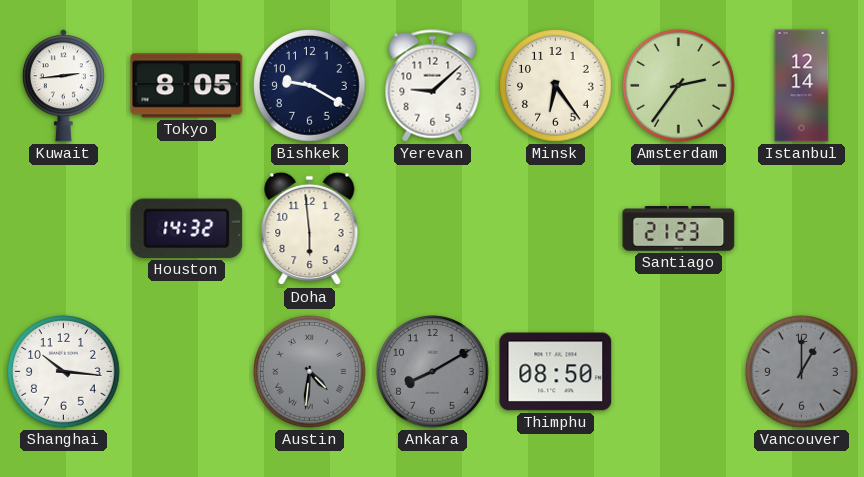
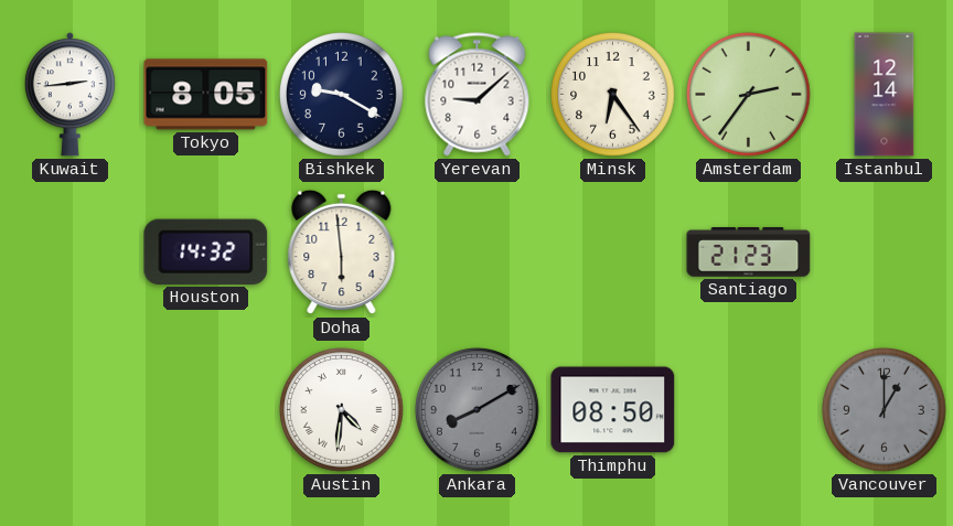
Shanghai: 10:16 -> none (64, 372)
Austin dial: grey -> white (342, 410)
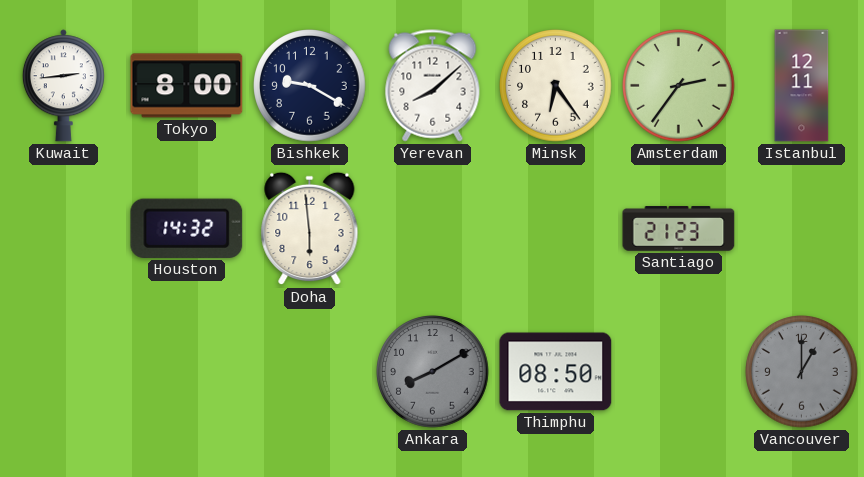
Tokyo: 8:05 -> 8:00 (187, 86)
Yerevan: 9:08 -> 8:08 (433, 86)
Istanbul: 12:14 -> 12:11 (802, 86)
Austin: 4:31 -> none (342, 410)
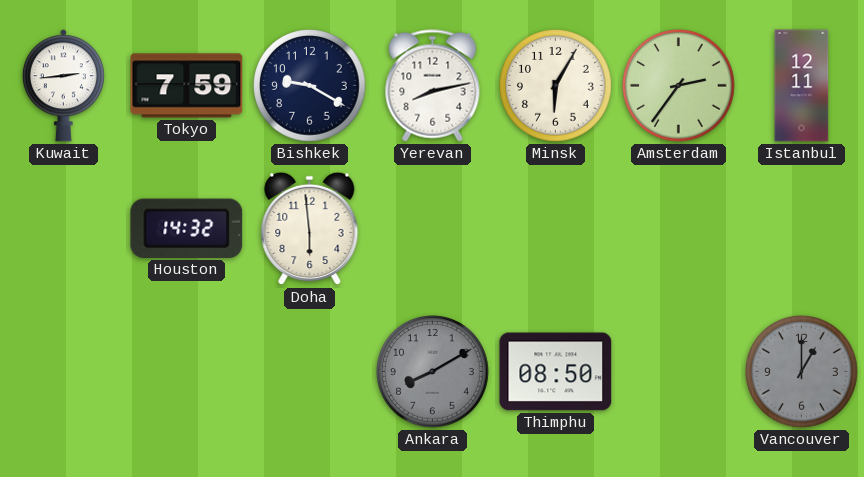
Tokyo: 8:00 -> 7:59 (187, 86)
Yerevan: 8:08 -> 8:13 (433, 86)
Minsk: 6:24 -> 6:05 (556, 86)
Santiago: 21:23 -> none (679, 229)
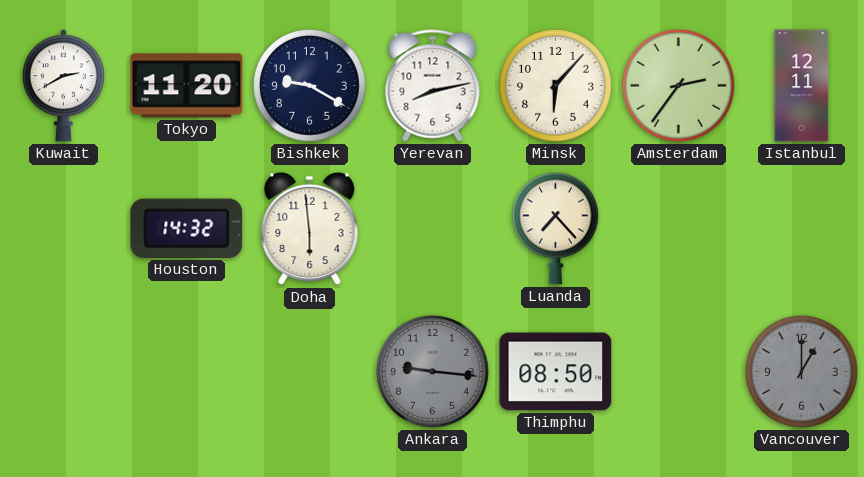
Kuwait: 2:44 -> 2:40 (63, 86)
Tokyo: 7:59 -> 11:20 (187, 86)
Minsk: 6:05 -> 6:07 (556, 86)
Luanda: none -> 7:23 (556, 228)
Ankara: 8:10 -> 9:16 (433, 372)
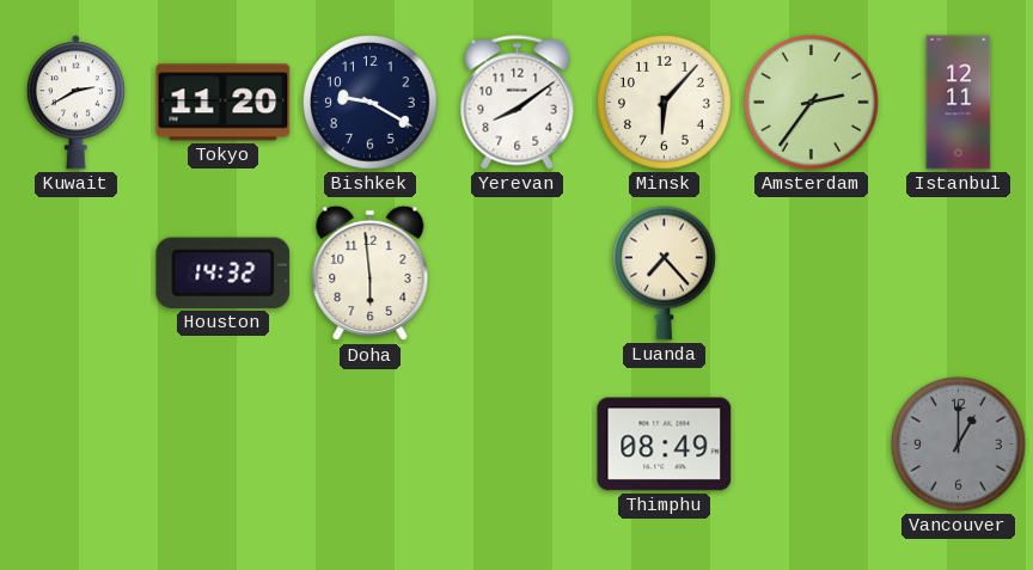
Yerevan: 8:13 -> 8:09 (518, 103)
Ankara: 9:16 -> none (433, 372)
Thimphu: 08:50 -> 08:49 (665, 445)
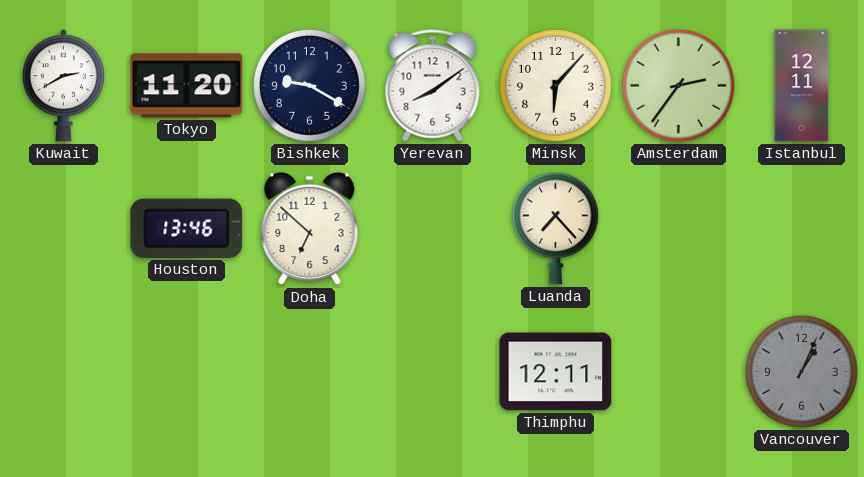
Houston: 14:32 -> 13:46 (187, 228)
Doha: 5:59 -> 6:52 (310, 229)
Thimphu: 08:49 -> 12:11 (556, 372)
Vancouver: 1:00 -> 1:04 (802, 372)
